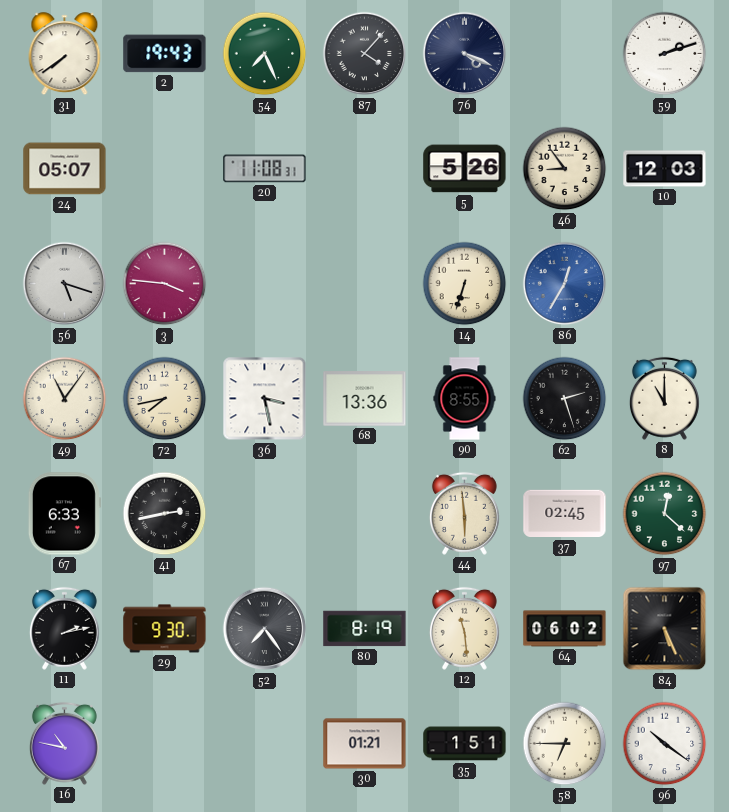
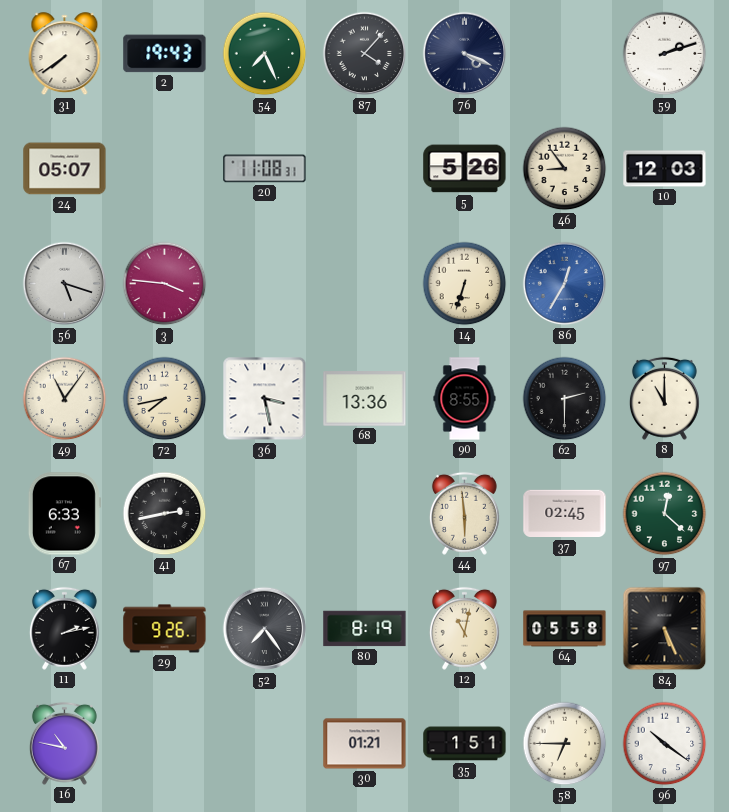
62: 2:27 -> 2:30 (565, 399)
29: 9:30 -> 9:26 (165, 629)
12: 11:29 -> 11:02 (464, 628)
64: 06:02 -> 05:58 (565, 629)
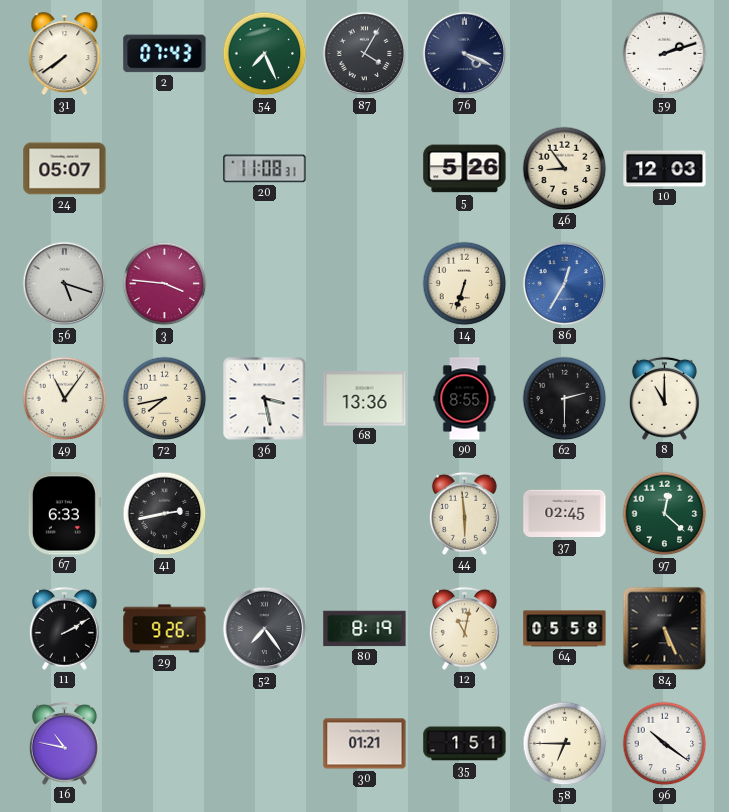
2: 19:43 -> 07:43 (165, 54)
87: 4:07 -> 4:05 (365, 54)
11: 2:13 -> 2:10 (64, 628)
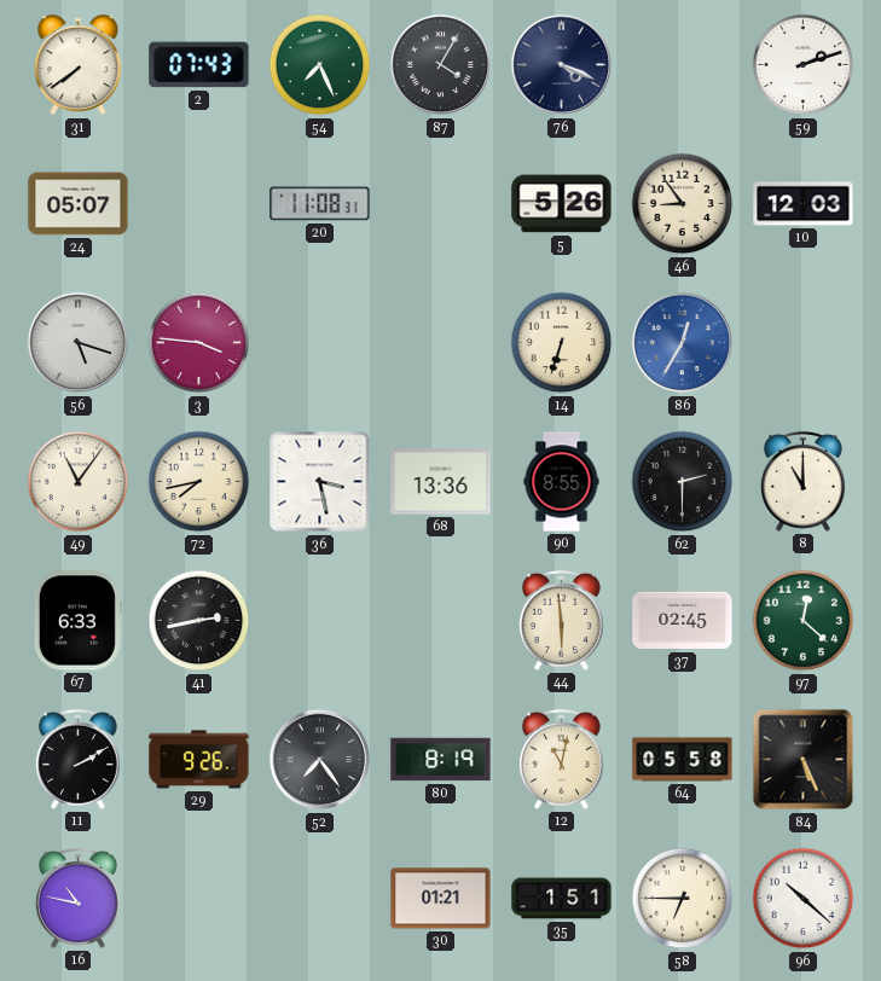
96: 10:21 -> 10:22 (804, 899)
